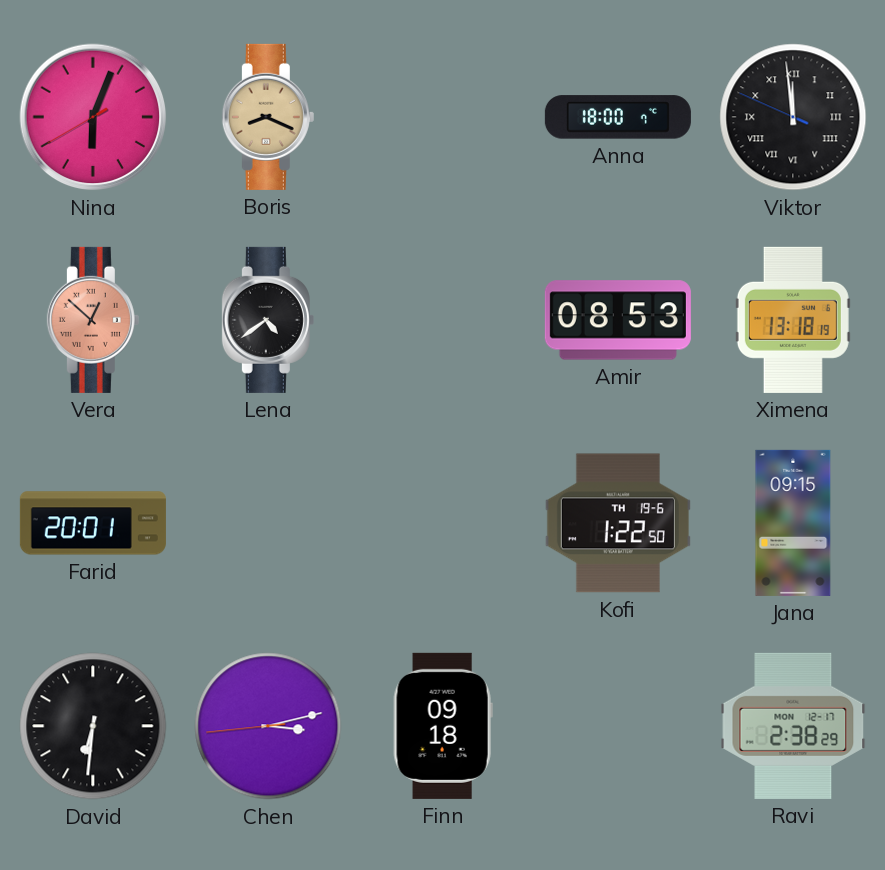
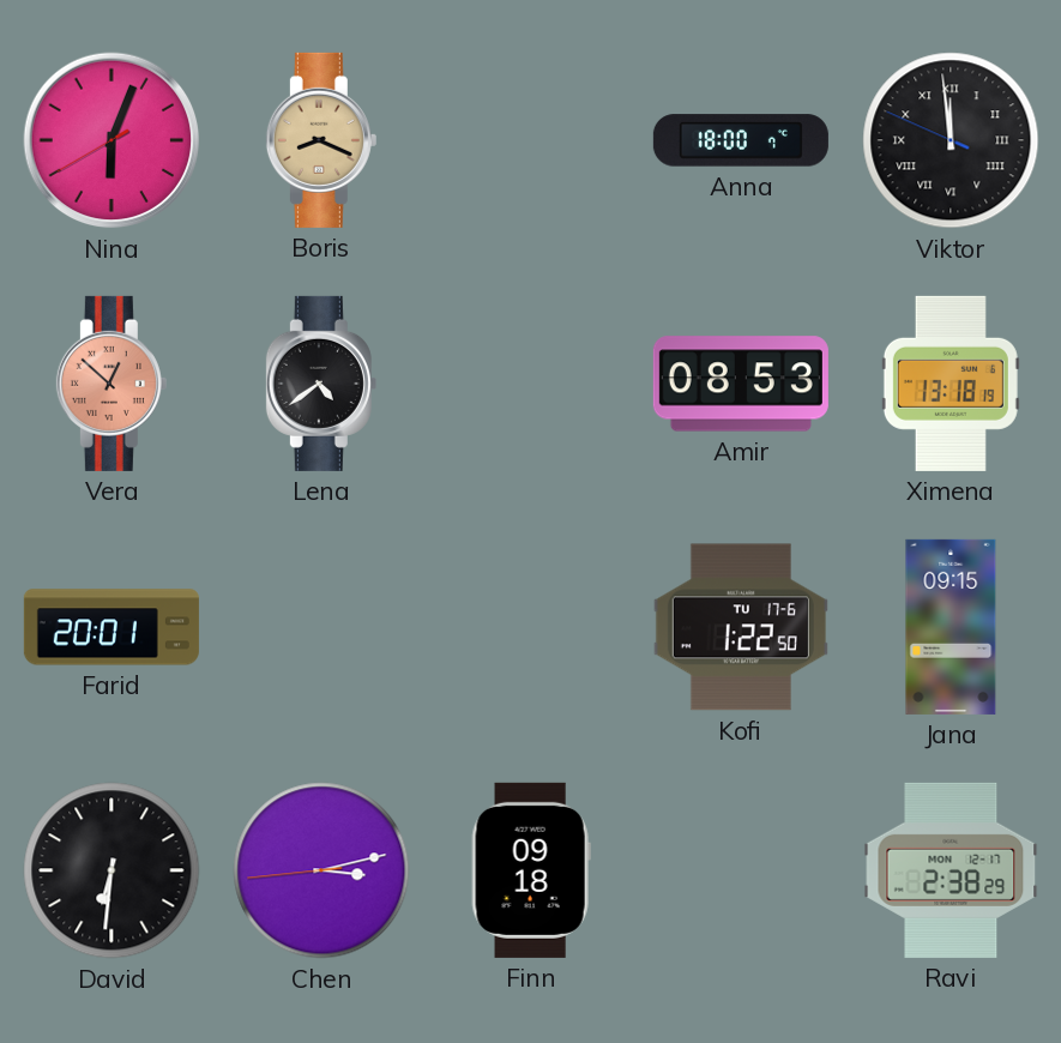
Kofi date: TH 19-6 -> TU 17-6 (741, 627)
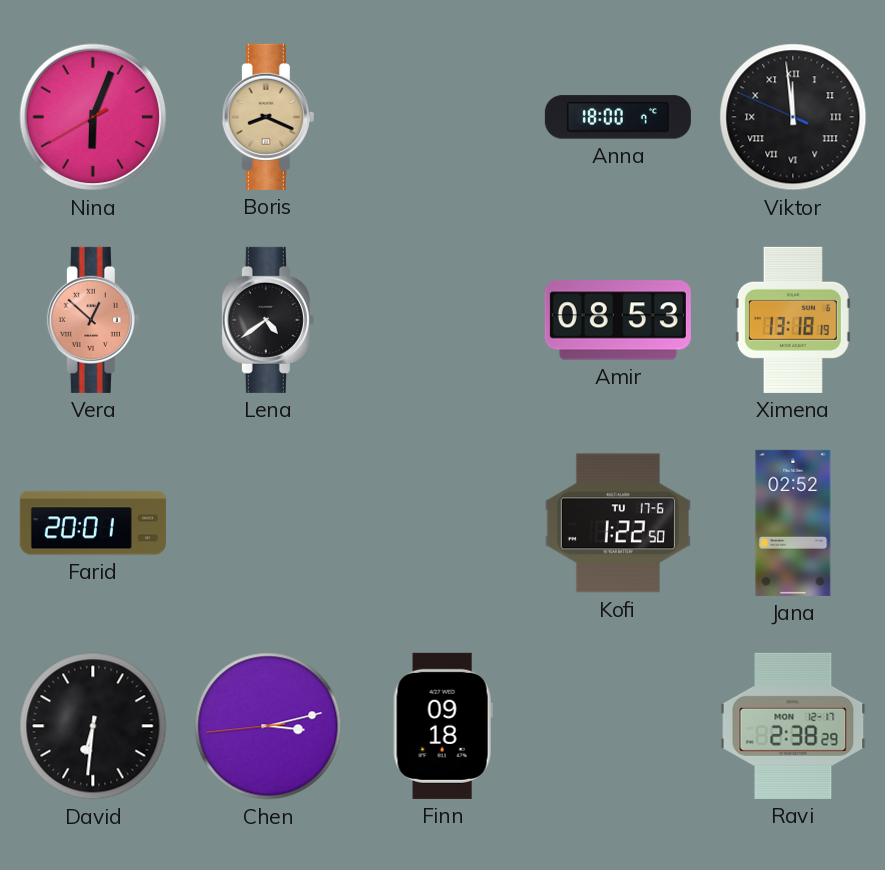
Jana: 09:15 -> 02:52 (793, 523)
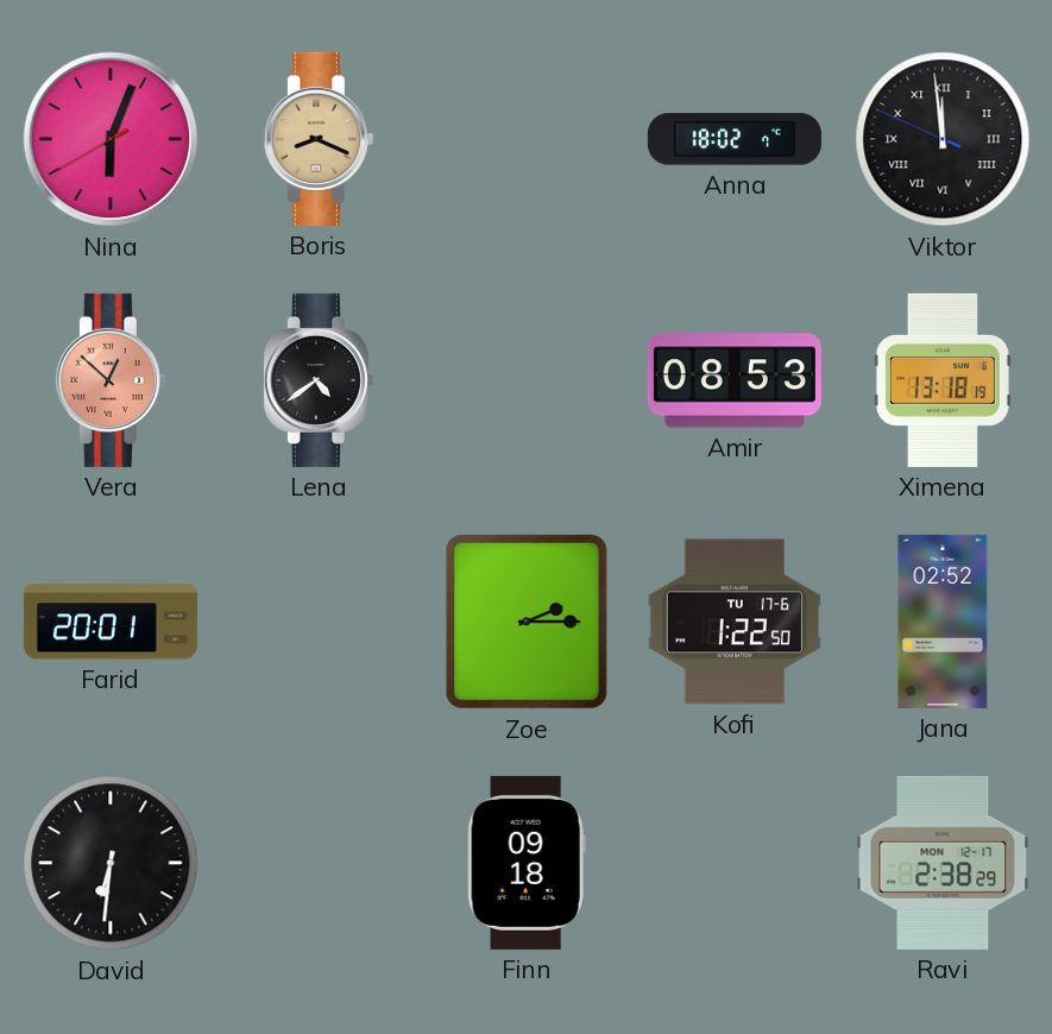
Anna: 18:00 -> 18:02 (735, 139)
Zoe: none -> 2:15 (527, 622)
Chen: 3:12 -> none (268, 726)
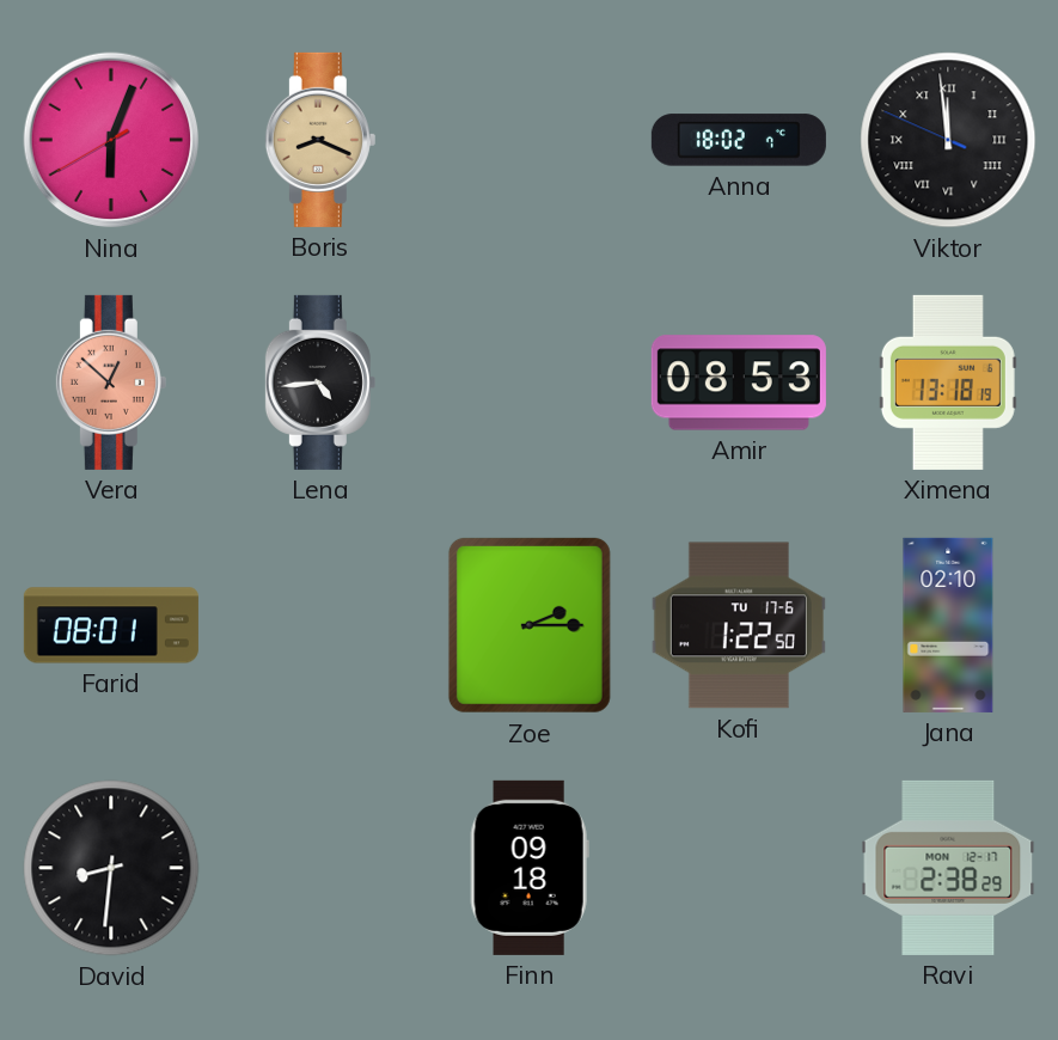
Lena: 4:39 -> 4:44 (320, 383)
Farid: 20:01 -> 08:01 (111, 625)
Jana: 02:52 -> 02:10 (948, 625)
David: 6:31 -> 8:31 (111, 868)
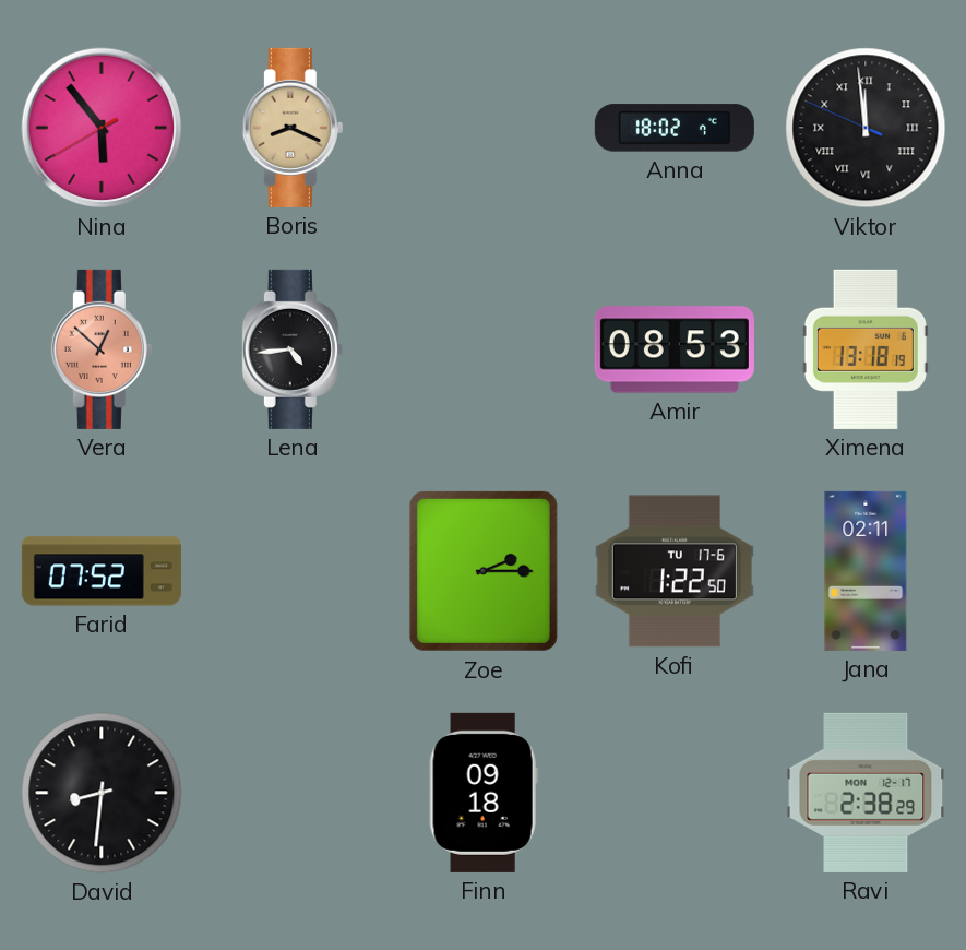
Nina: 6:03 -> 5:53 (102, 128)
Farid: 08:01 -> 07:52 (102, 571)
Jana: 02:10 -> 02:11 (866, 571)
